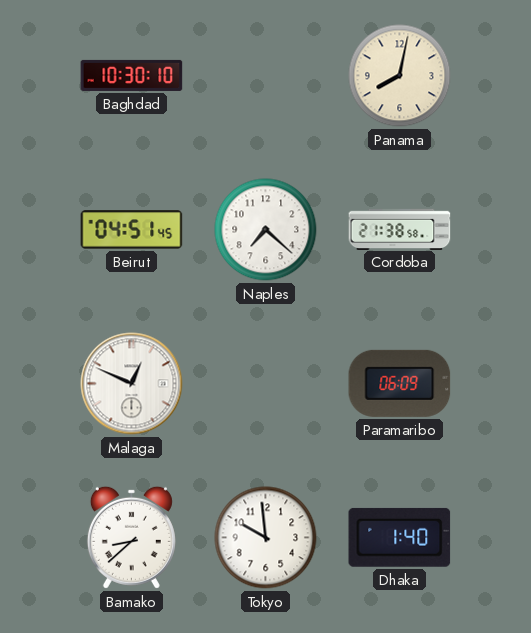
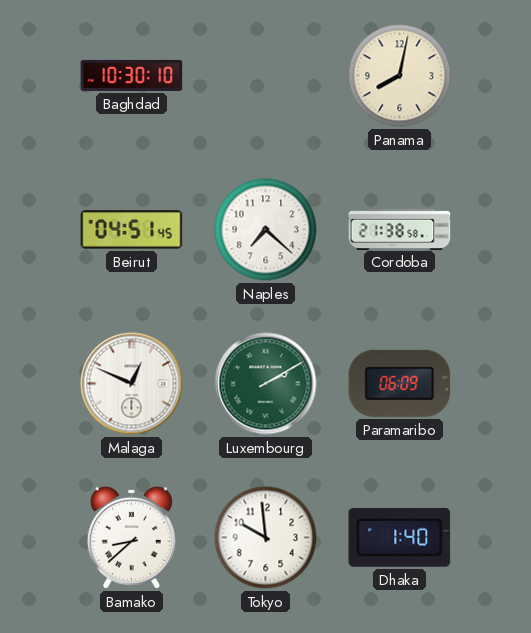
Luxembourg: none -> 2:10 (266, 384)
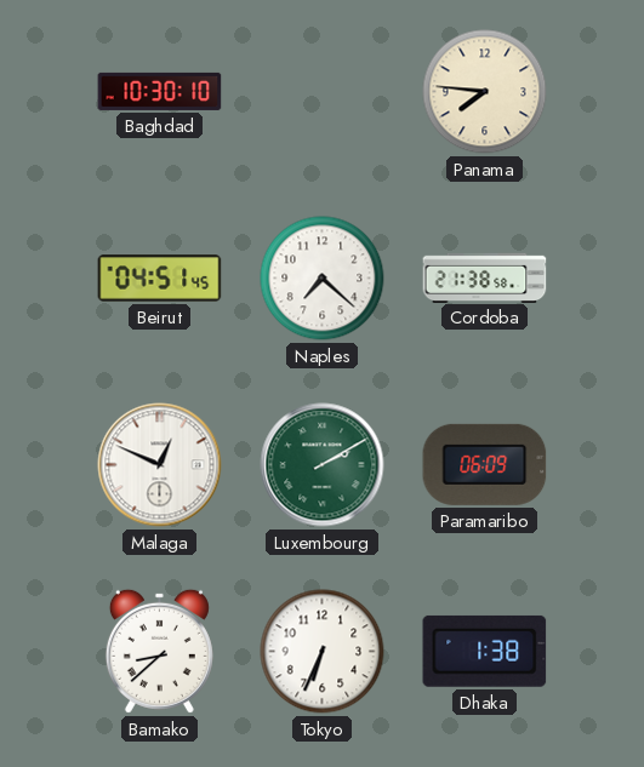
Panama: 8:02 -> 7:46 (485, 92)
Tokyo: 9:59 -> 6:34 (323, 652)
Dhaka: 1:40 -> 1:38 (485, 651)
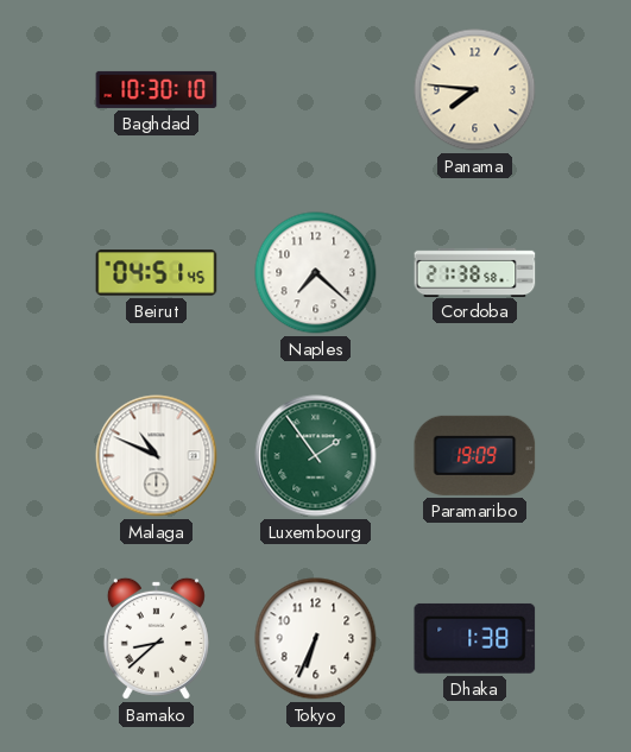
Malaga: 12:49 -> 10:49 (157, 456)
Luxembourg: 2:10 -> 1:54 (316, 456)
Paramaribo: 06:09 -> 19:09 (475, 455)
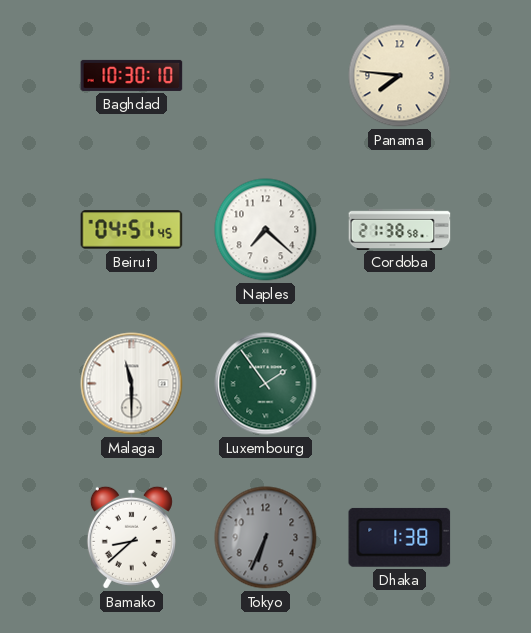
Malaga: 10:49 -> 11:30 (132, 384)
Paramaribo: 19:09 -> none (475, 455)
Tokyo dial: white -> grey (266, 538)
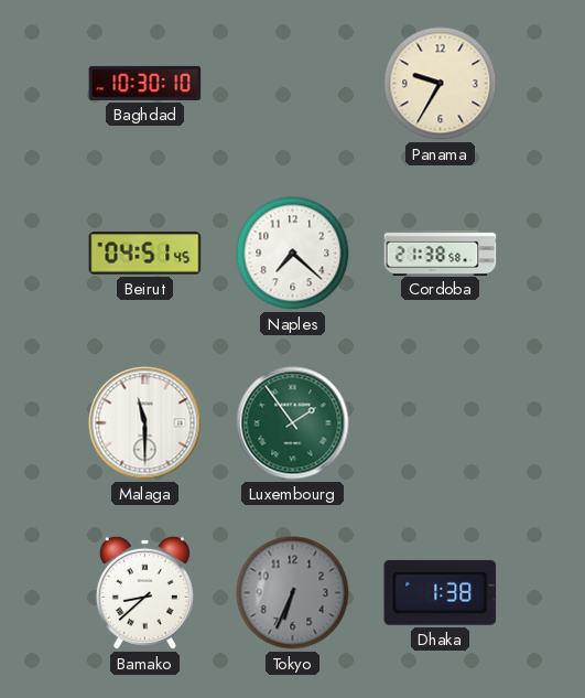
Panama: 7:46 -> 9:35 (441, 84)
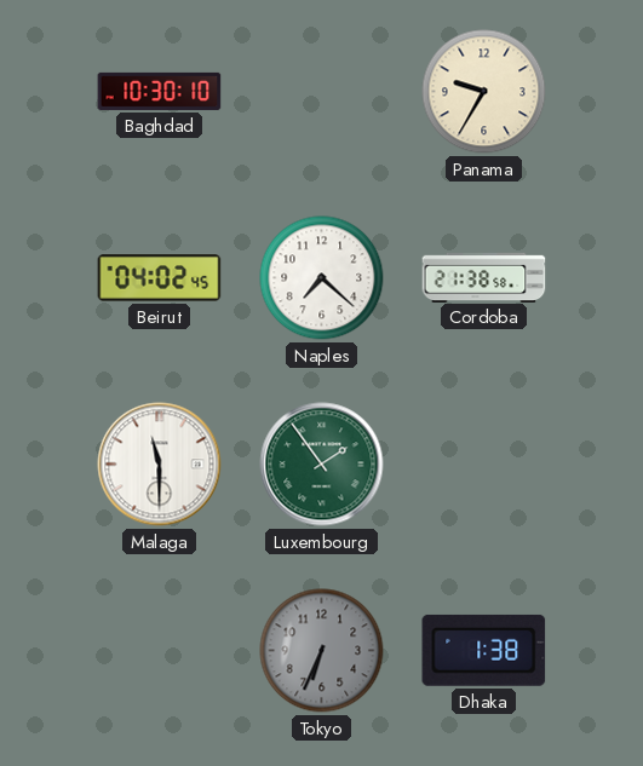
Beirut: 04:51 -> 04:02 (160, 278)
Bamako: 8:38 -> none (144, 592)
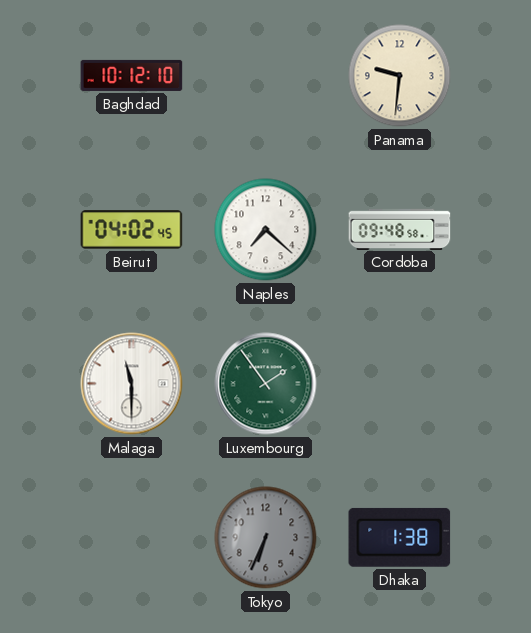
Baghdad: 10:30 -> 10:12 (132, 75)
Panama: 9:35 -> 9:31 (400, 76)
Cordoba: 21:38 -> 09:48 (400, 229)
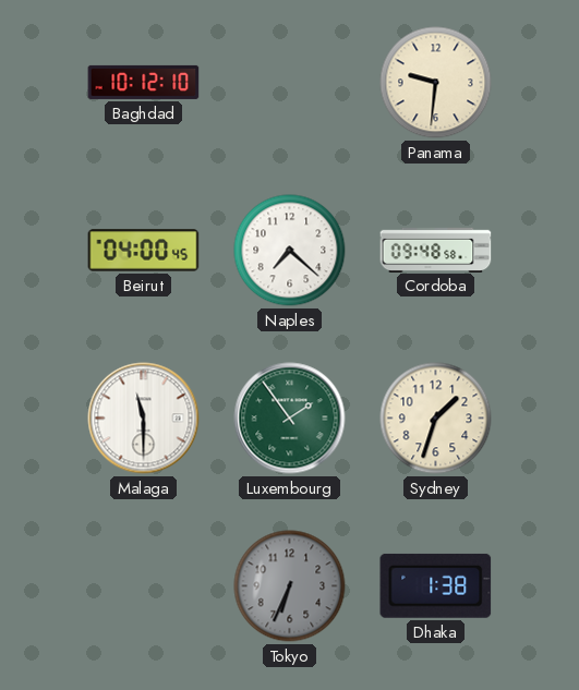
Beirut: 04:02 -> 04:00 (144, 251)
Sydney: none -> 1:33 (436, 419)
